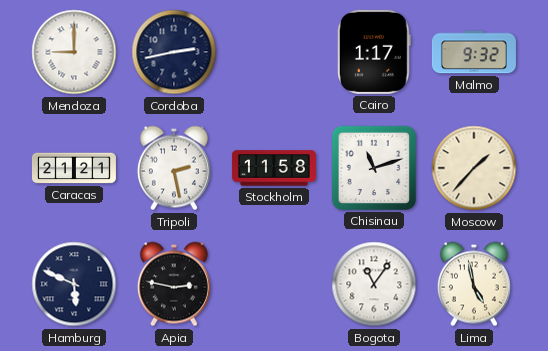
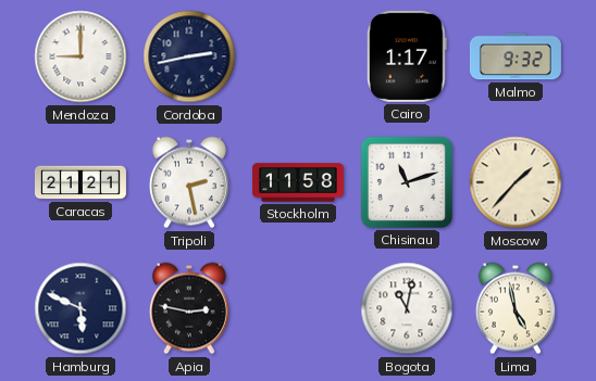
Bogota: 11:06 -> 11:02 (407, 308)
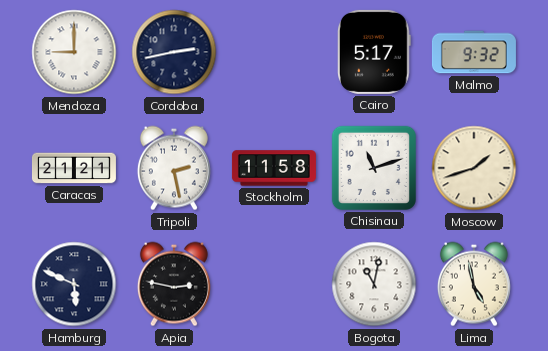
Cairo: 1:17 -> 5:17 (374, 52)
Moscow: 1:37 -> 1:42 (474, 168)
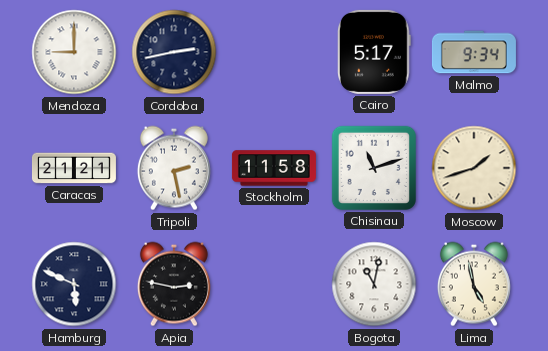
Malmo: 9:32 -> 9:34 (474, 52)
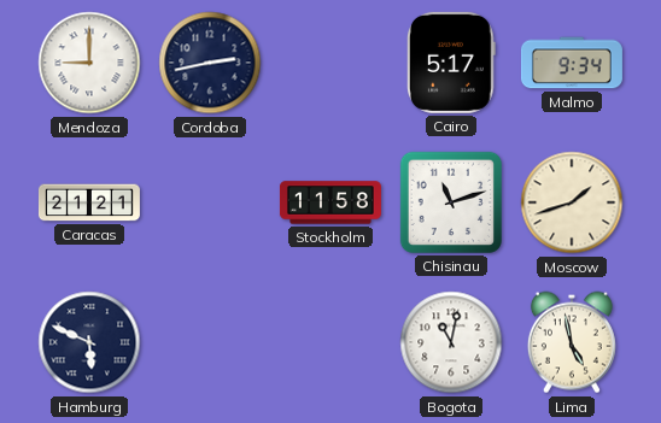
Tripoli: 2:28 -> none (174, 168)
Apia: 2:47 -> none (174, 284)
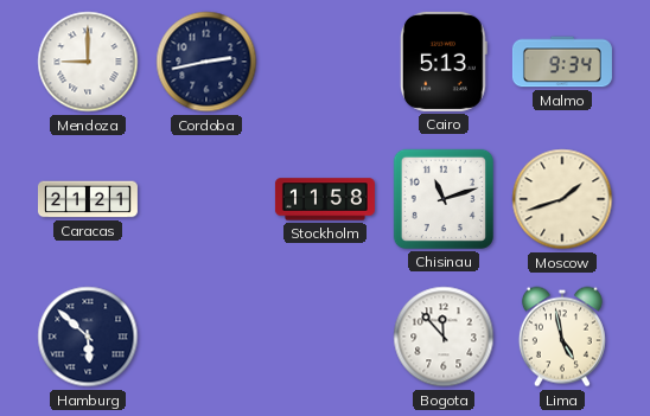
Cairo: 5:17 -> 5:13 (444, 62)
Hamburg: 5:49 -> 5:52 (88, 337)
Bogota: 11:02 -> 11:53 (444, 337)
